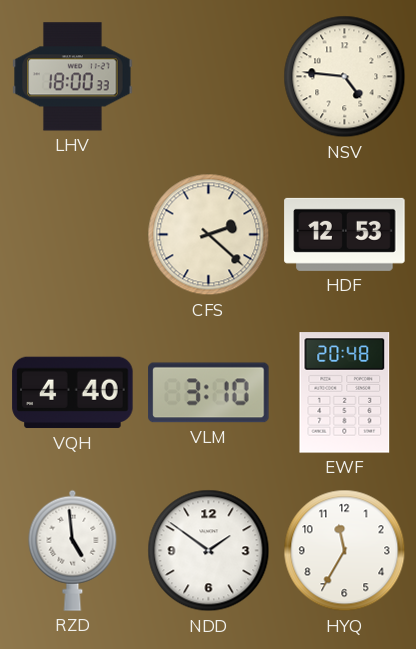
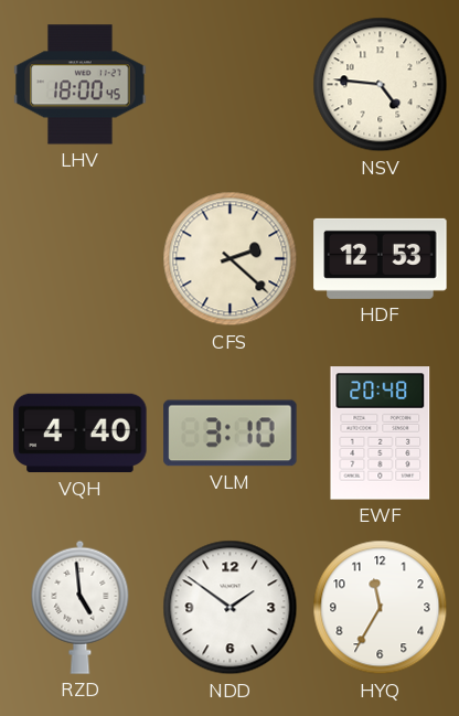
LHV: 18:00:33 -> 18:00:45 (81, 85)
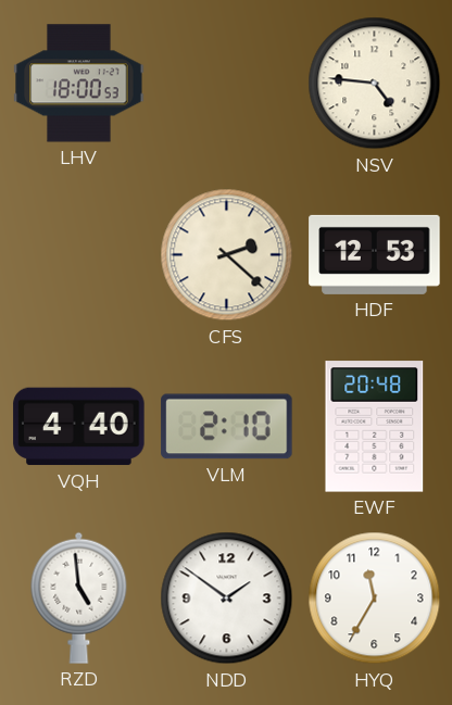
LHV: 18:00:45 -> 18:00:53 (79, 84)
VLM: 3:10 -> 2:10 (227, 427)
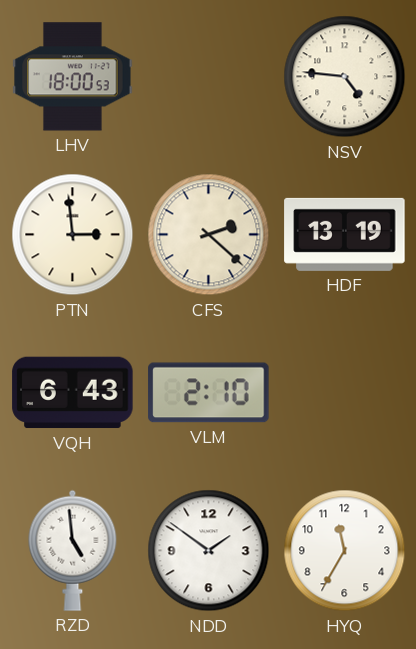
PTN: none -> 2:59 (73, 235)
HDF: 12:53 -> 13:19 (345, 234)
VQH: 4:40 -> 6:43 (73, 393)
EWF: 20:48 -> none (375, 427)
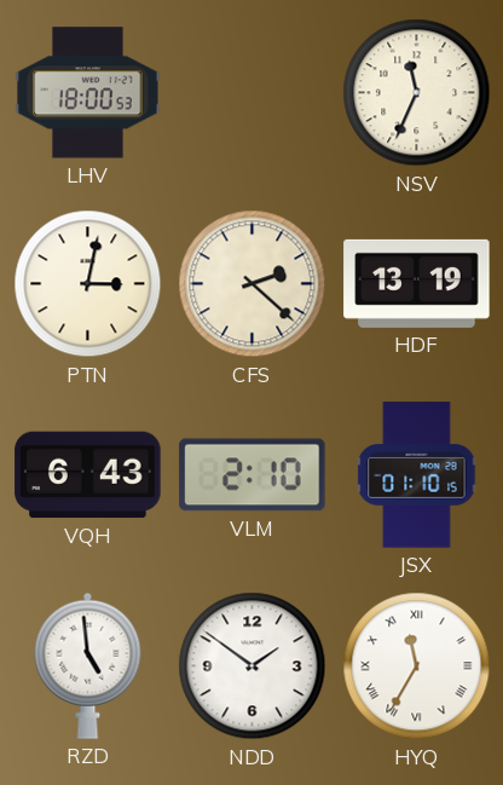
NSV: 4:46 -> 11:34 (417, 93)
PTN: 2:59 -> 3:02 (88, 284)
JSX: none -> 01:10 (417, 475)
HYQ numerals: Arabic -> Roman (417, 666)
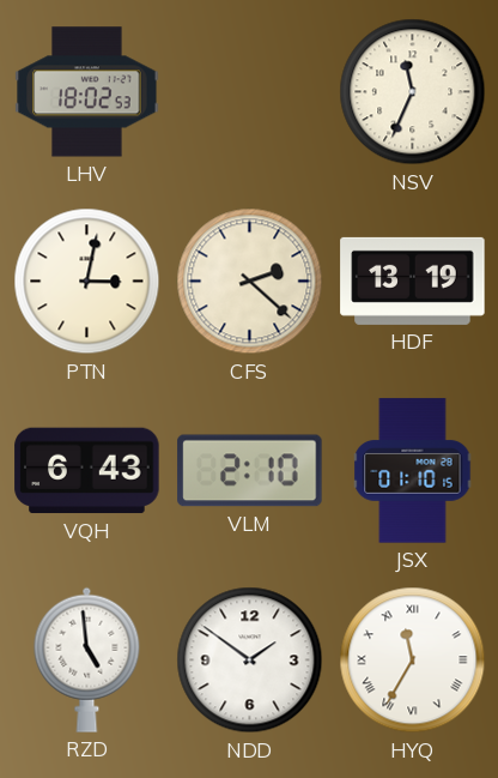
LHV: 18:00 -> 18:02 (87, 92)
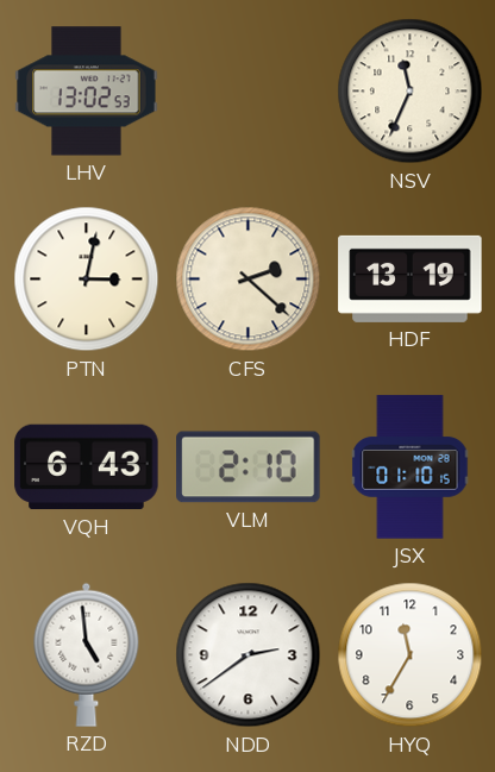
LHV: 18:02 -> 13:02 (87, 92)
NDD: 1:51 -> 2:39 (249, 655)
HYQ numerals: Roman -> Arabic (411, 655)
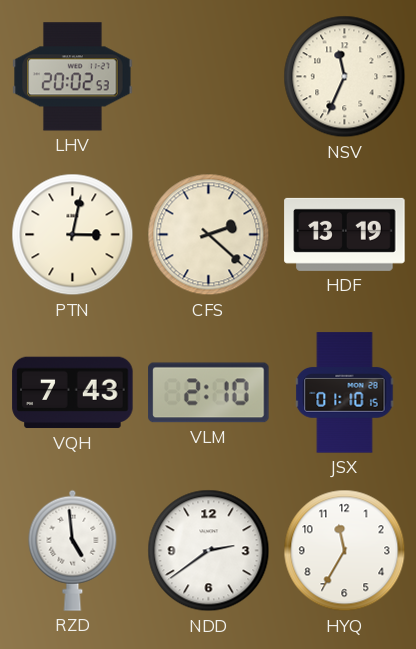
LHV: 13:02 -> 20:02 (73, 77)
VQH: 6:43 -> 7:43 (73, 393)
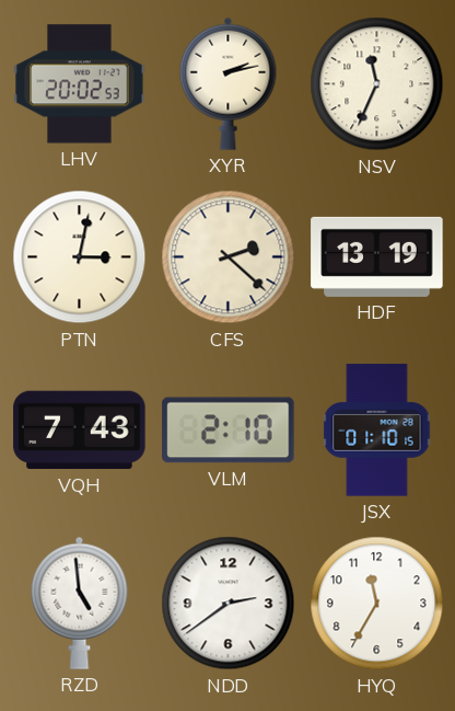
XYR: none -> 2:13 (229, 83)
